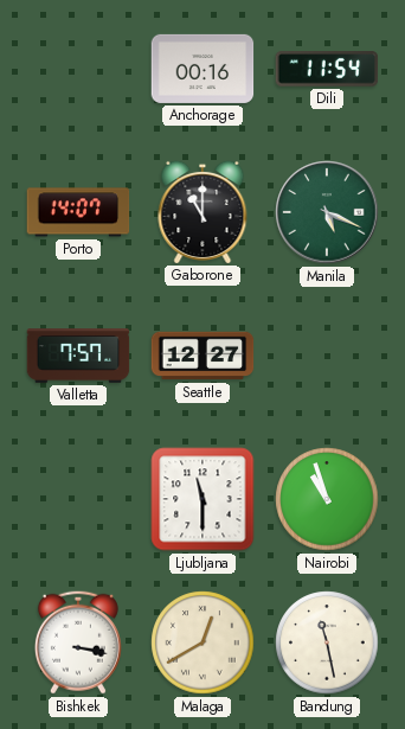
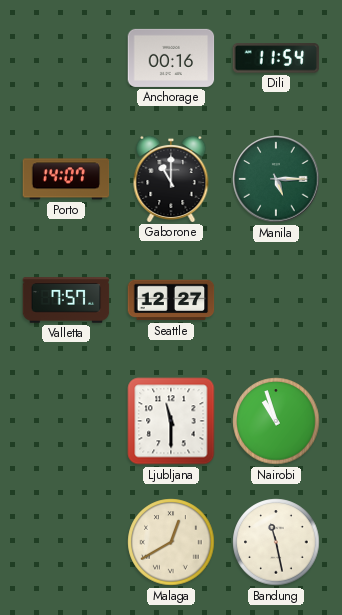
Manila: 5:19 -> 5:15 (276, 179)
Bishkek: 3:17 -> none (78, 642)
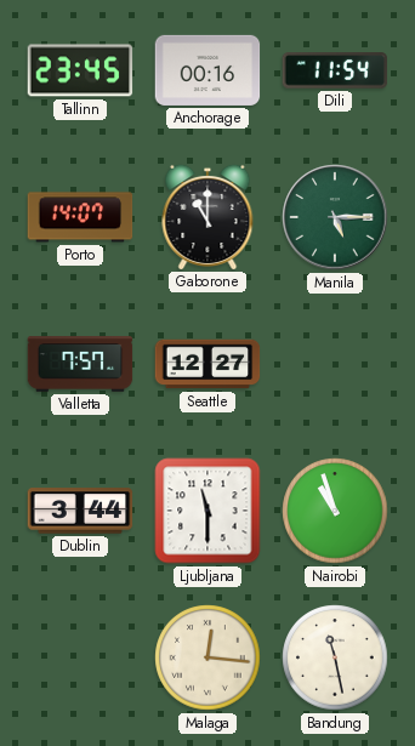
Tallinn: none -> 23:45 (80, 70)
Dublin: none -> 3:44 (80, 511)
Malaga: 12:40 -> 12:16 (207, 657)
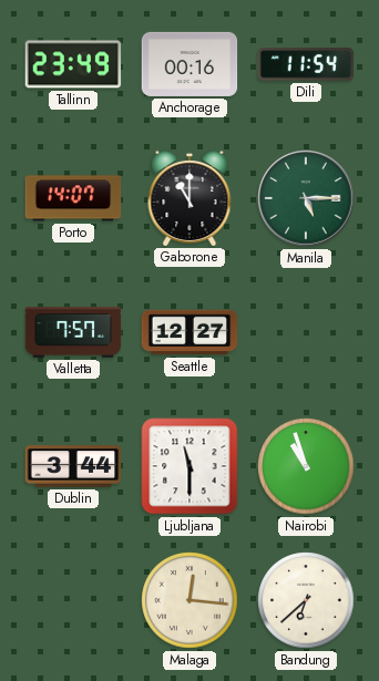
Tallinn: 23:45 -> 23:49 (73, 64)
Bandung: 11:28 -> 6:38 (306, 600)
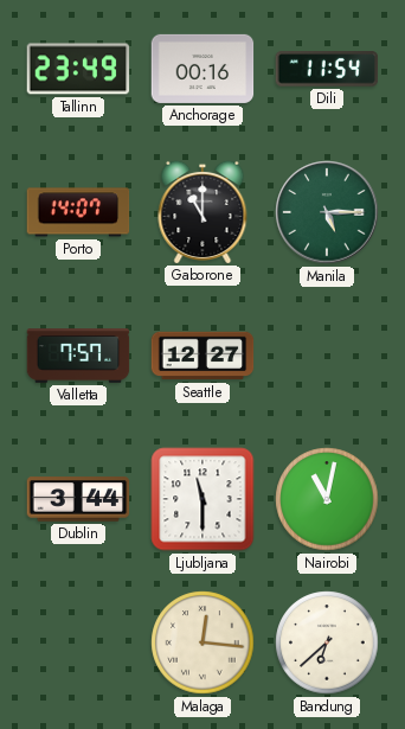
Nairobi: 10:57 -> 11:02 (327, 499)
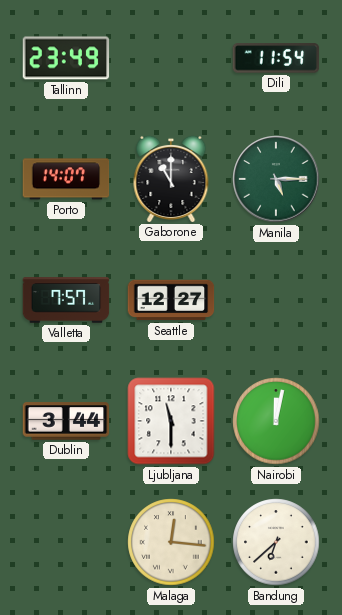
Anchorage: 00:16 -> none (202, 69)
Nairobi: 11:02 -> 12:02 (276, 421)
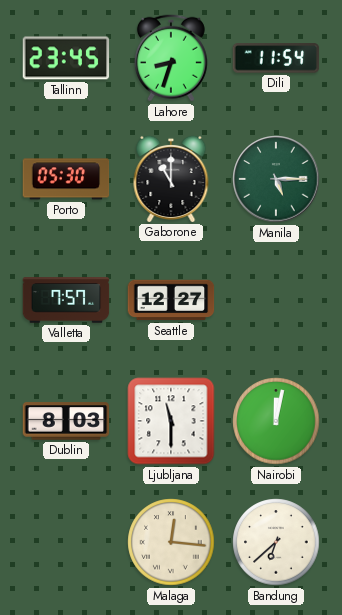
Tallinn: 23:49 -> 23:45 (66, 58)
Lahore: none -> 8:33 (171, 58)
Porto: 14:07 -> 05:30 (66, 179)
Dublin: 3:44 -> 8:03 (66, 421)
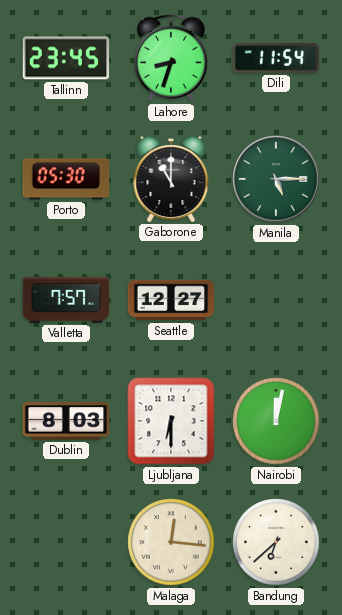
Ljubljana: 11:30 -> 6:30 (171, 421)
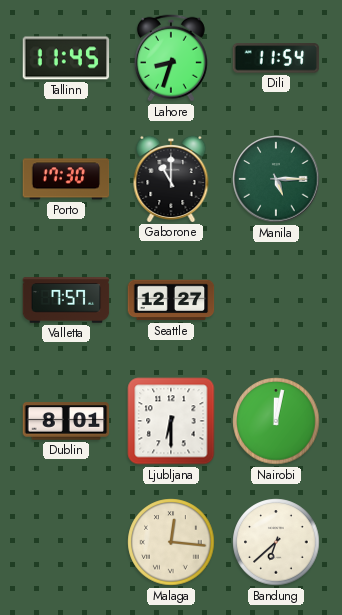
Tallinn: 23:45 -> 11:45 (66, 58)
Porto: 05:30 -> 17:30 (66, 179)
Dublin: 8:03 -> 8:01 (66, 421)
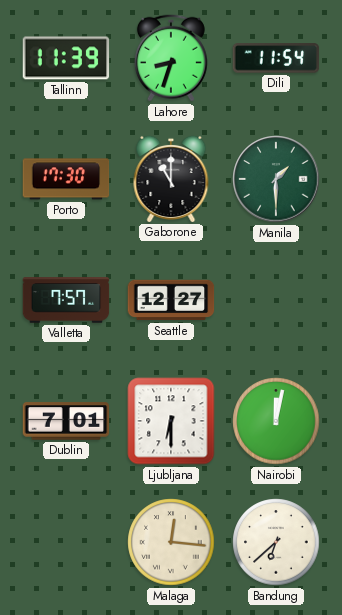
Tallinn: 11:45 -> 11:39 (66, 58)
Manila: 5:15 -> 1:30 (276, 179)
Dublin: 8:01 -> 7:01 (66, 421)
